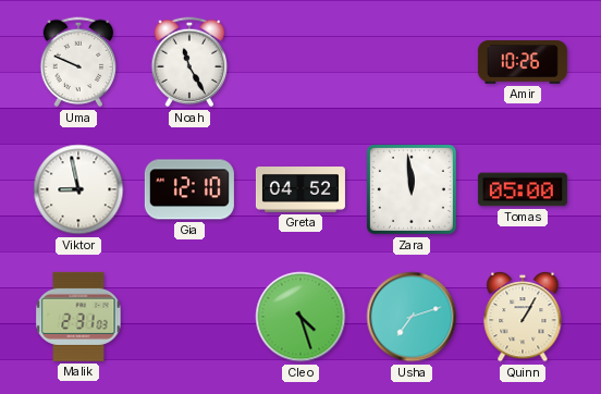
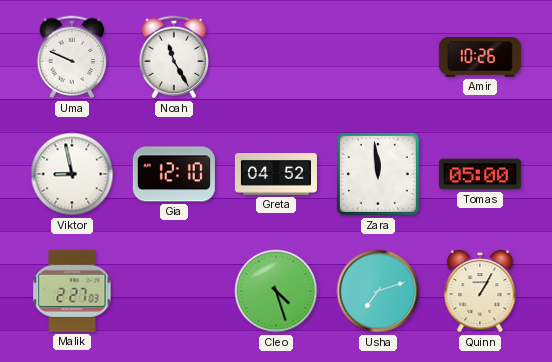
Malik: 2:31 -> 2:27 (72, 291)
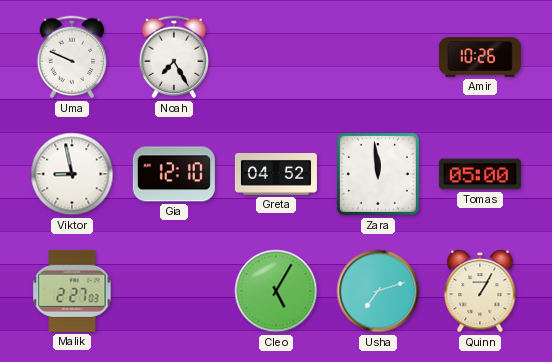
Noah: 11:25 -> 7:25 (174, 57)
Cleo: 4:27 -> 5:05 (276, 291)
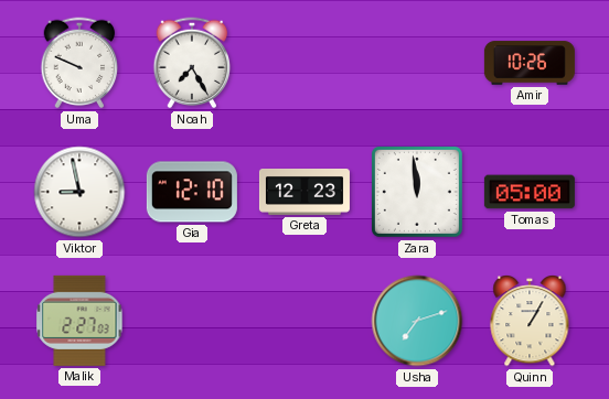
Greta: 04:52 -> 12:23 (304, 193)
Cleo: 5:05 -> none (276, 291)
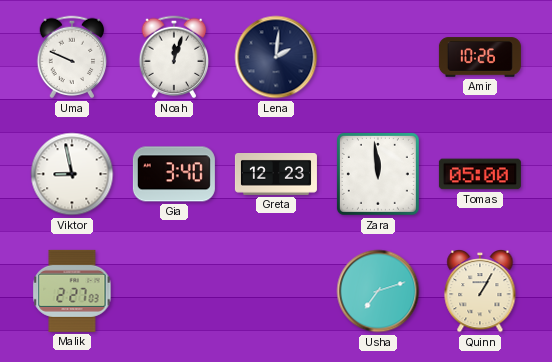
Noah: 7:25 -> 12:03 (174, 57)
Lena: none -> 2:01 (276, 57)
Gia: 12:10 -> 3:40 (174, 174)
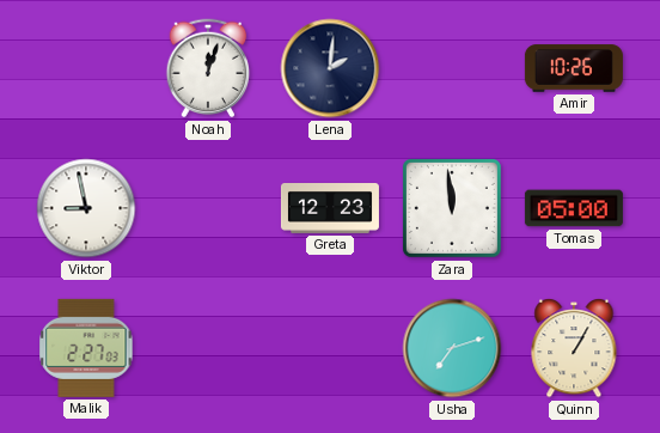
Uma: 9:49 -> none (72, 57)
Gia: 3:40 -> none (174, 174)
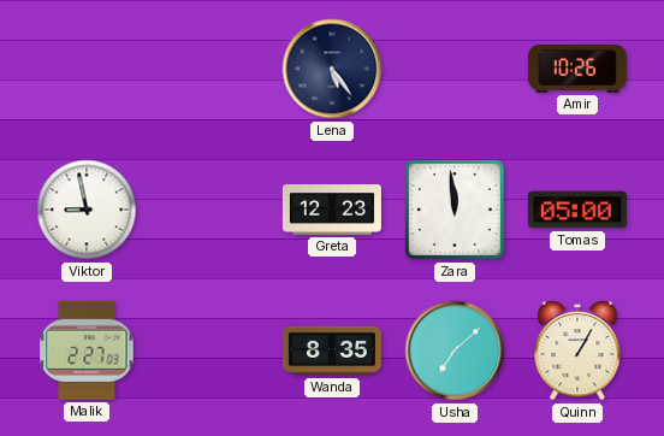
Noah: 12:03 -> none (208, 68)
Lena: 2:01 -> 5:24 (332, 69)
Wanda: none -> 8:35 (332, 350)
Usha: 7:12 -> 7:08 (455, 350)
